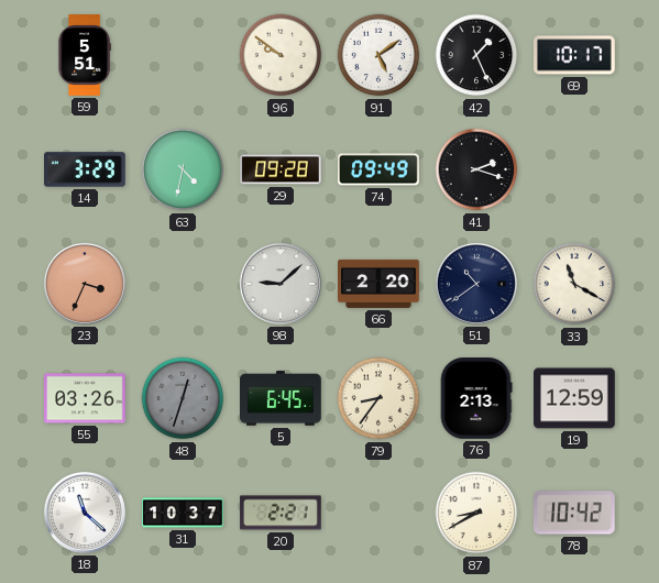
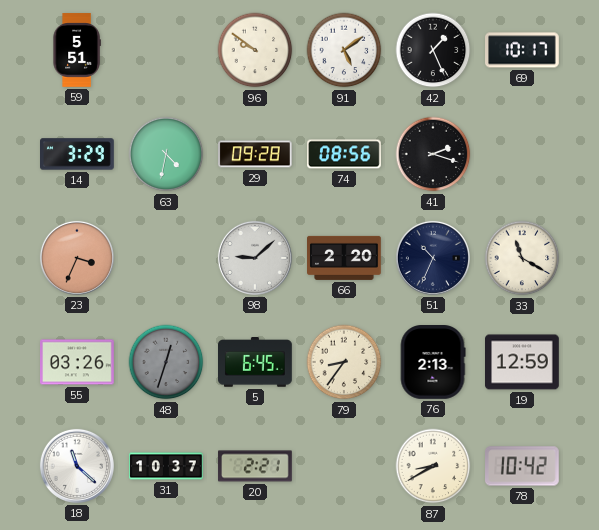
74: 09:49 -> 08:56 (345, 154)
51: 10:39 -> 10:34 (433, 258)
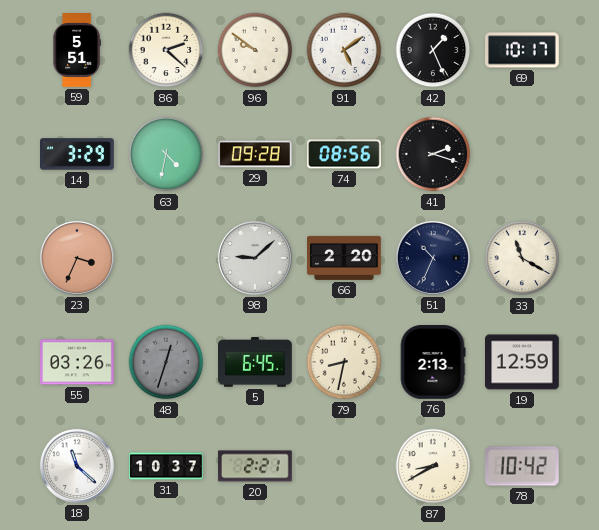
86: none -> 2:22 (166, 50)
79: 8:36 -> 8:32 (344, 362)
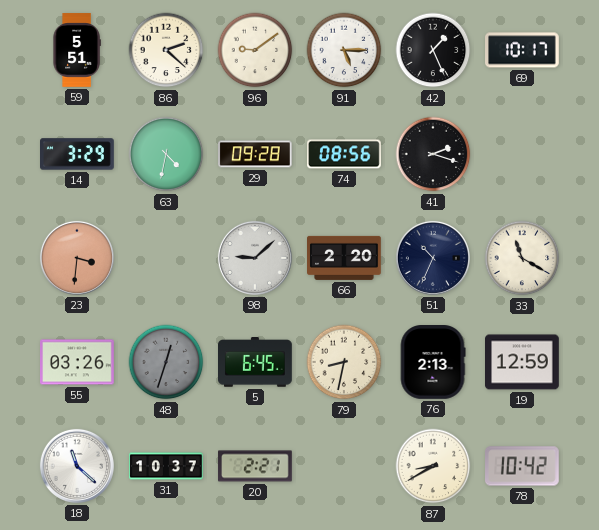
96: 9:51 -> 9:09 (255, 50)
91: 5:09 -> 5:15 (344, 50)
23: 3:34 -> 3:31 (77, 258)
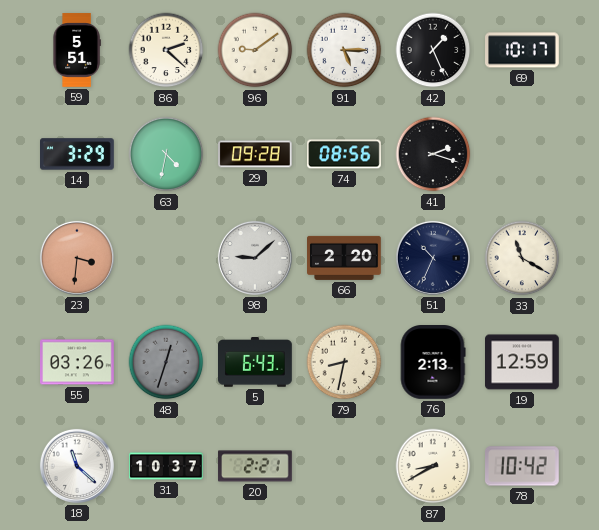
5: 6:45 -> 6:43 (256, 362)
